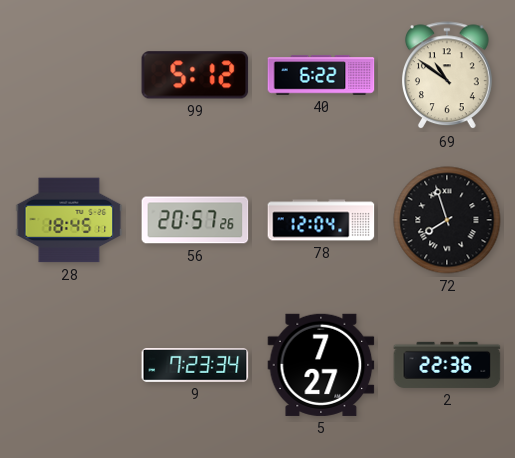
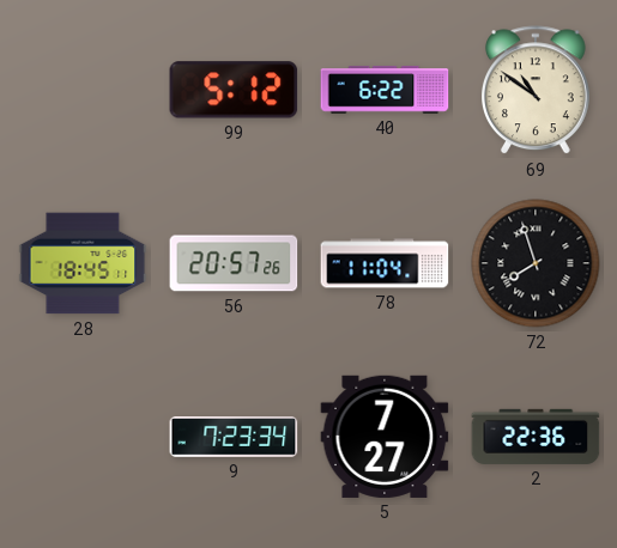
78: 12:04 -> 11:04 (385, 263)
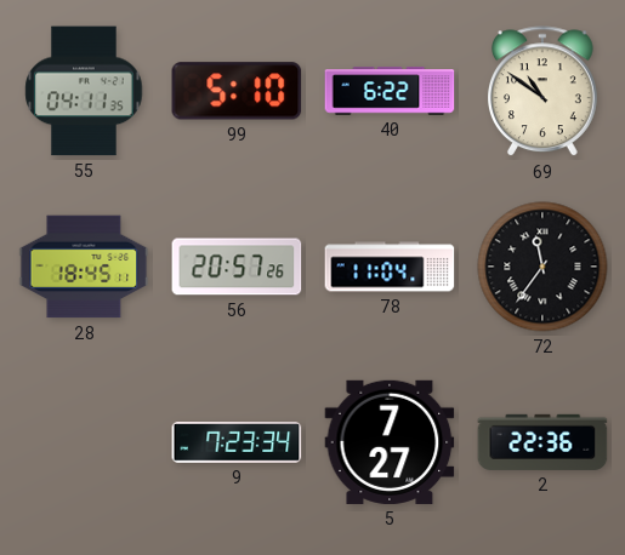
55: none -> 04:11 (84, 91)
99: 5:12 -> 5:10 (237, 91)
72: 7:57 -> 11:36 (542, 267)
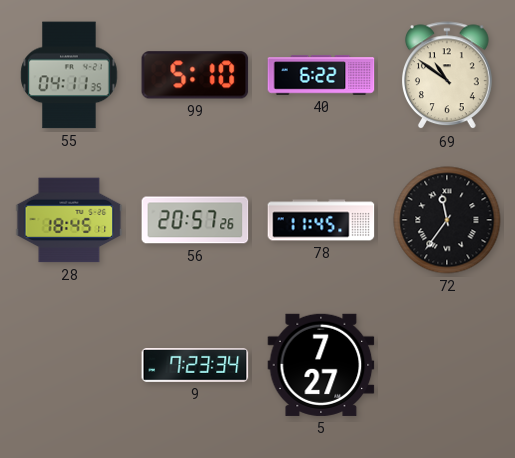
78: 11:04 -> 11:45 (321, 220)
2: 22:36 -> none (542, 442)
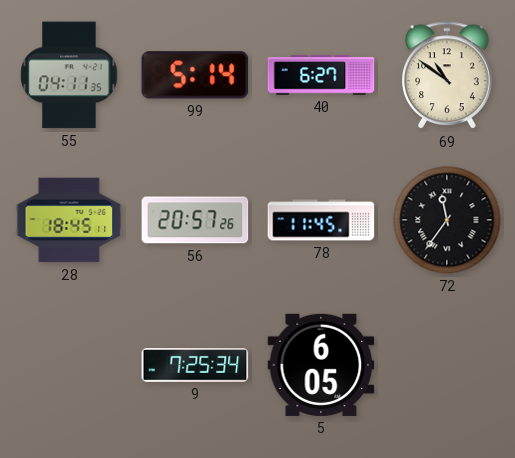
99: 5:10 -> 5:14 (195, 75)
40: 6:22 -> 6:27 (321, 75)
9: 7:23 -> 7:25 (195, 366)
5: 7:27 -> 6:05 (321, 365)
